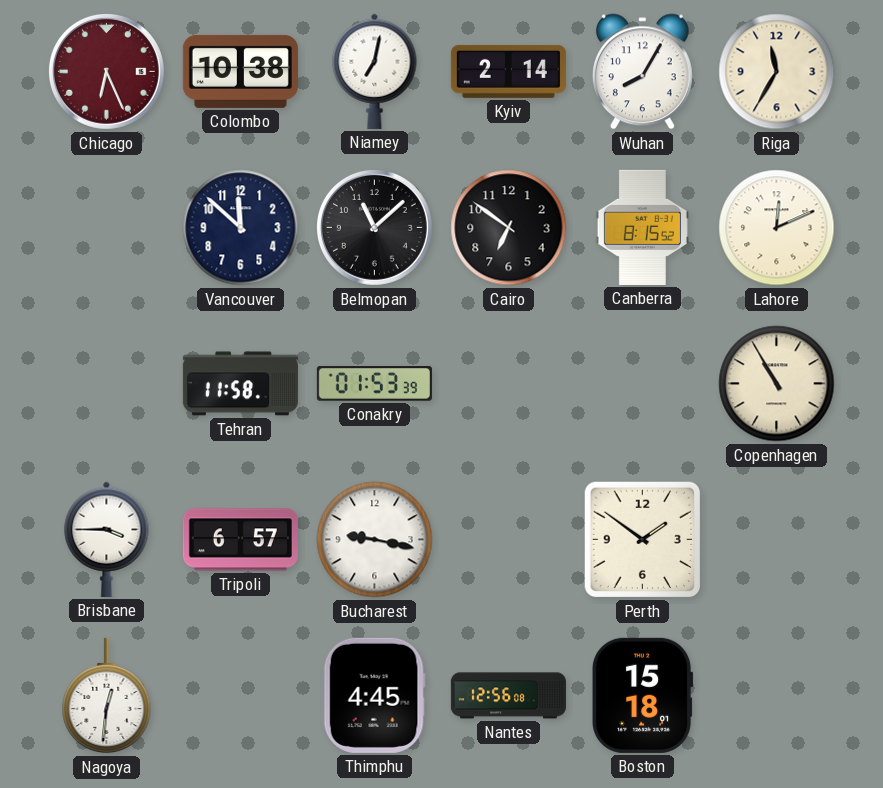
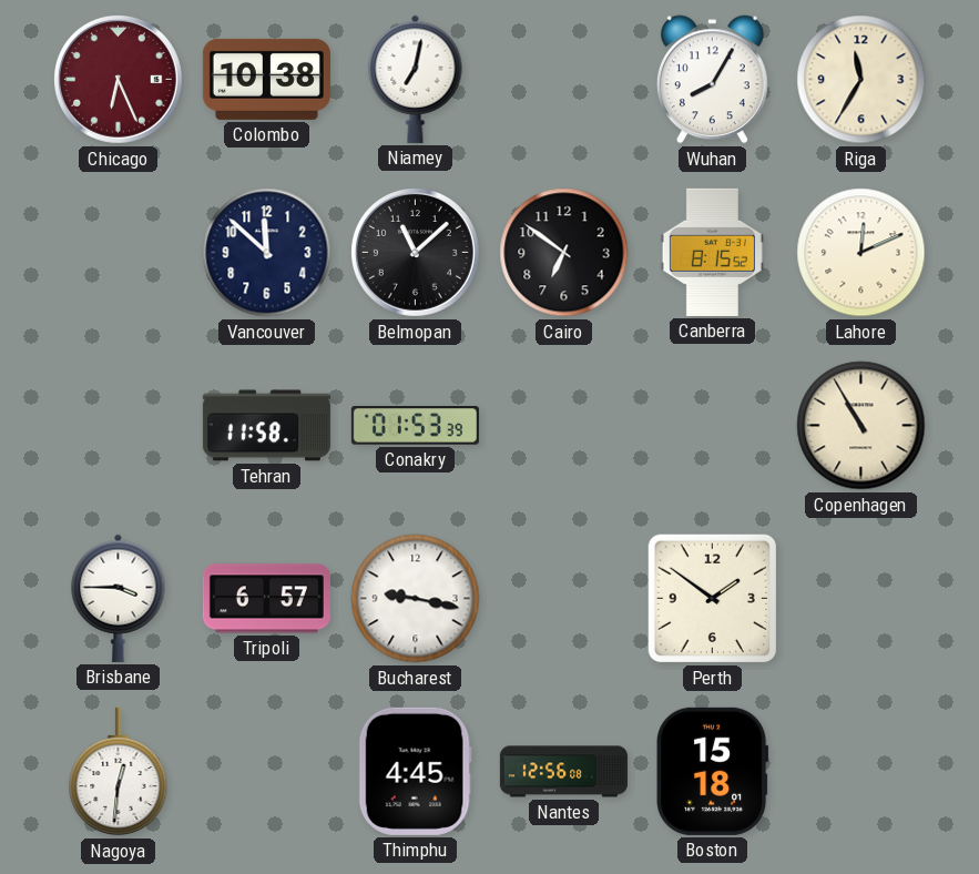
Kyiv: 2:14 -> none (508, 71)
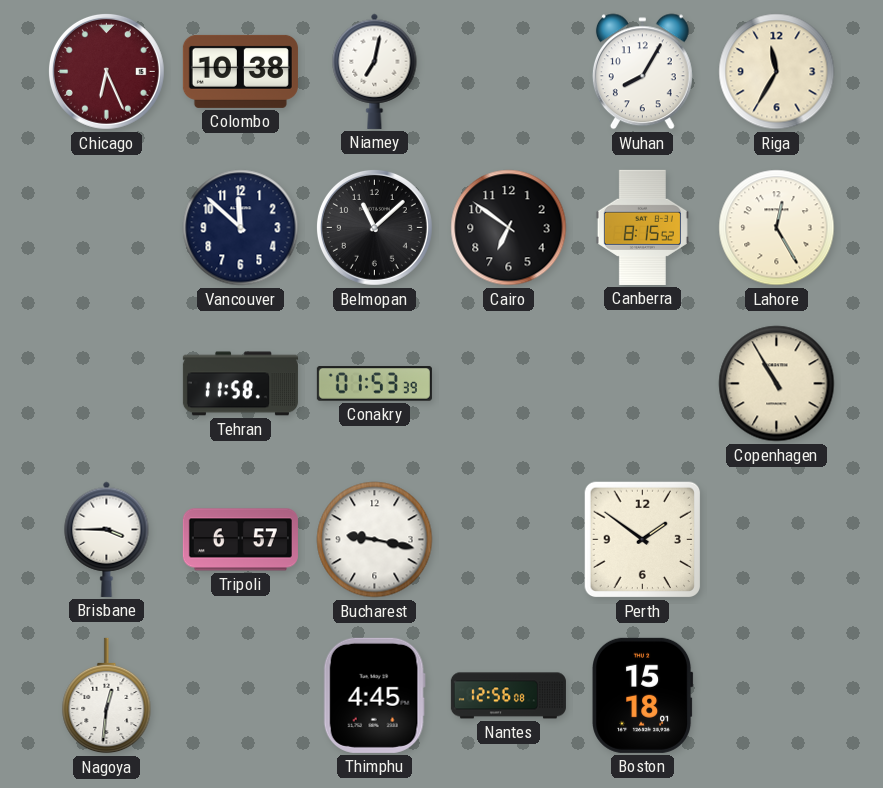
Lahore: 12:11 -> 12:25 (777, 228)
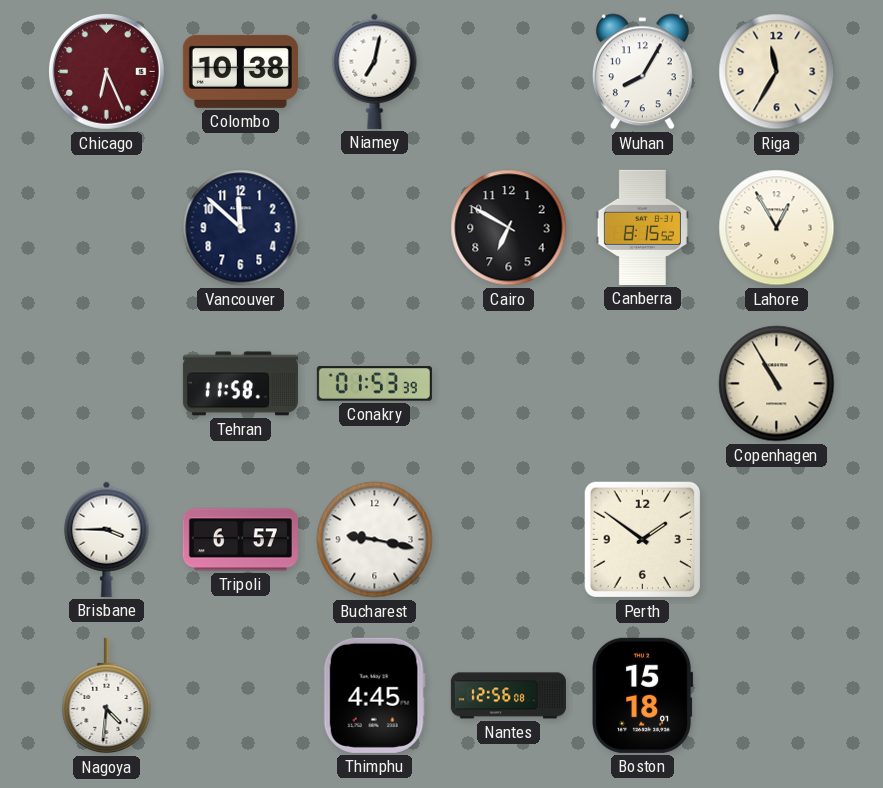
Belmopan: 11:08 -> none (374, 227)
Cairo: 6:51 -> 6:50 (509, 228)
Lahore: 12:25 -> 12:55 (777, 228)
Nagoya: 12:31 -> 4:31 (107, 696)
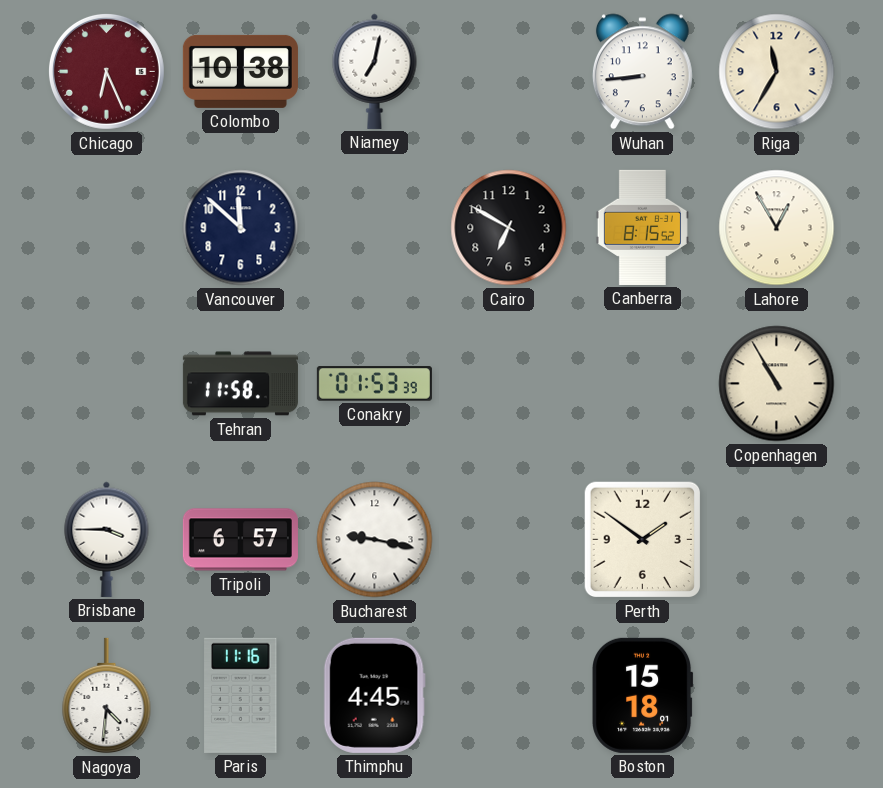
Wuhan: 8:05 -> 8:44 (642, 72)
Paris: none -> 11:16 (241, 695)
Nantes: 12:56 -> none (508, 696)
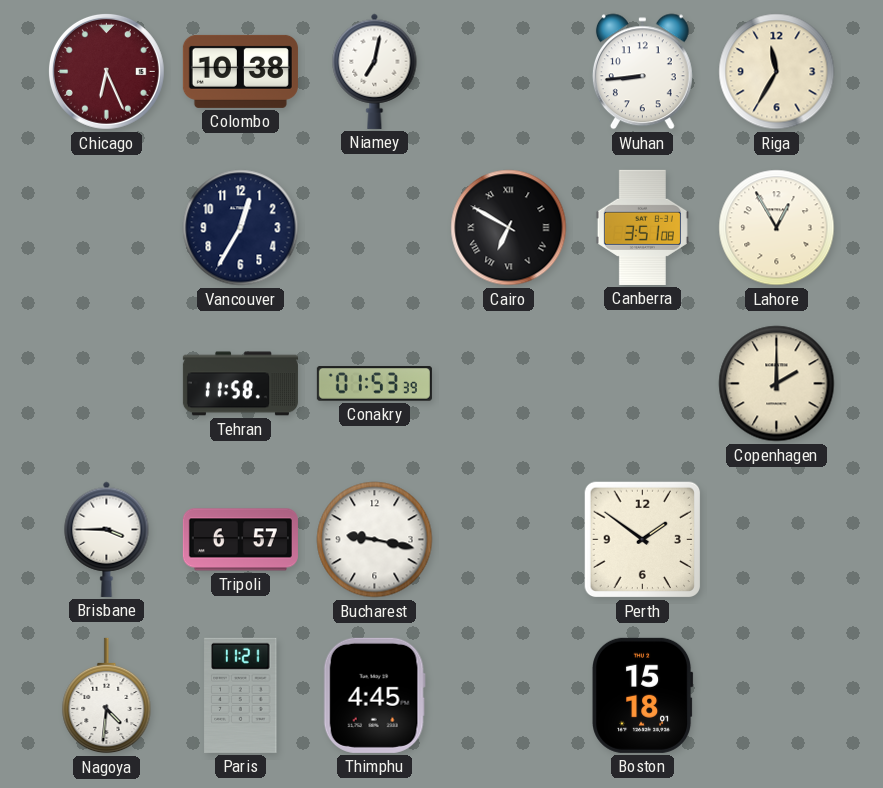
Vancouver: 11:52 -> 12:35 (241, 228)
Cairo numerals: Arabic -> Roman (509, 228)
Canberra: 8:15 -> 3:51 (642, 227)
Copenhagen: 10:55 -> 2:00 (777, 384)
Paris: 11:16 -> 11:21 (241, 695)
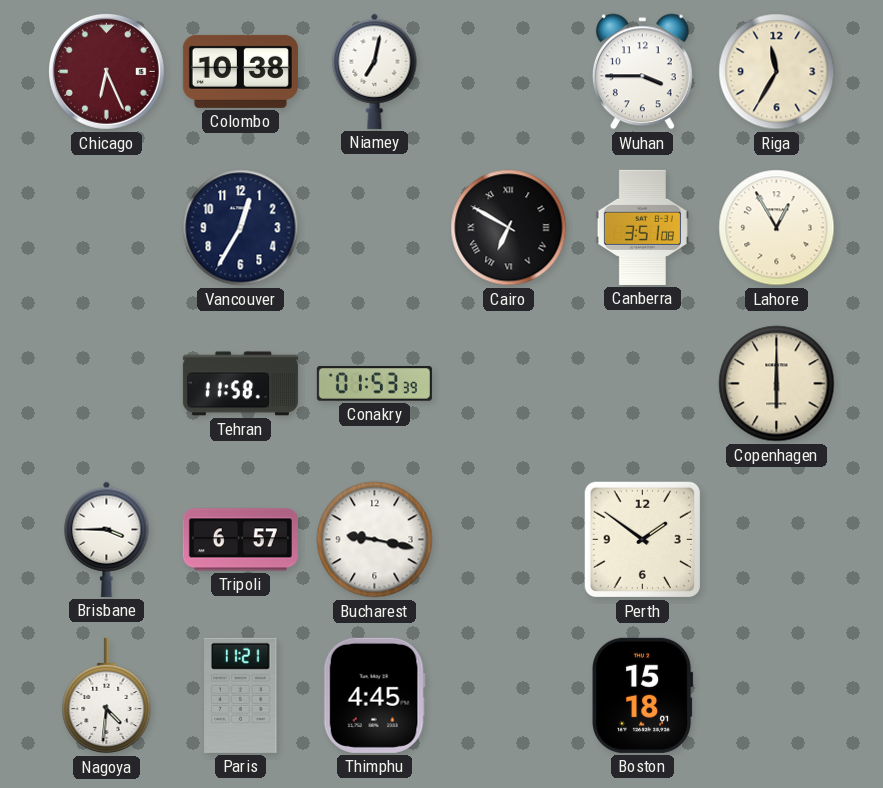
Wuhan: 8:44 -> 3:45 (642, 72)
Copenhagen: 2:00 -> 6:00 (777, 384)
